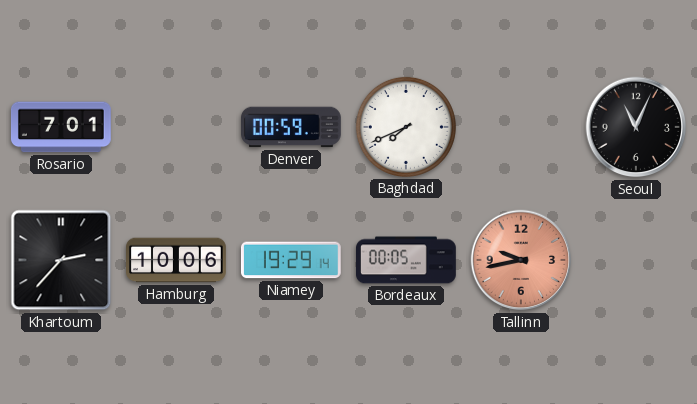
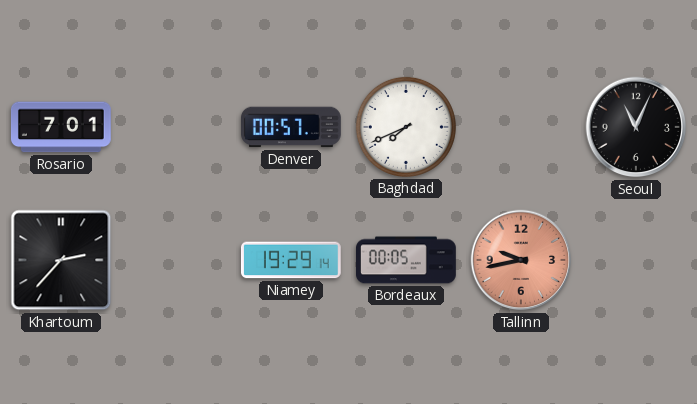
Denver: 00:59 -> 00:57 (292, 127)
Hamburg: 10:06 -> none (177, 260)
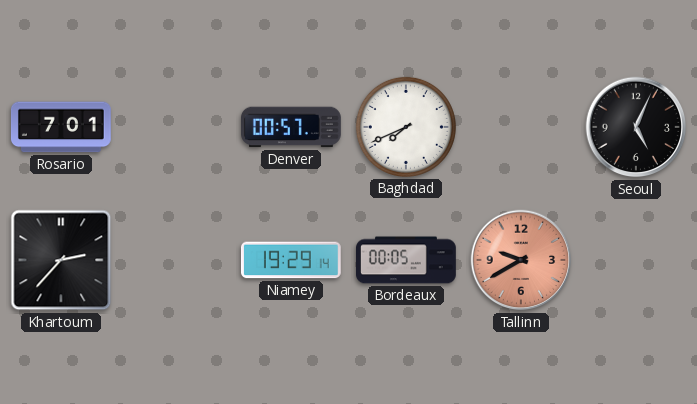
Seoul: 11:04 -> 5:04 (636, 127)
Tallinn: 9:43 -> 9:40 (521, 260)
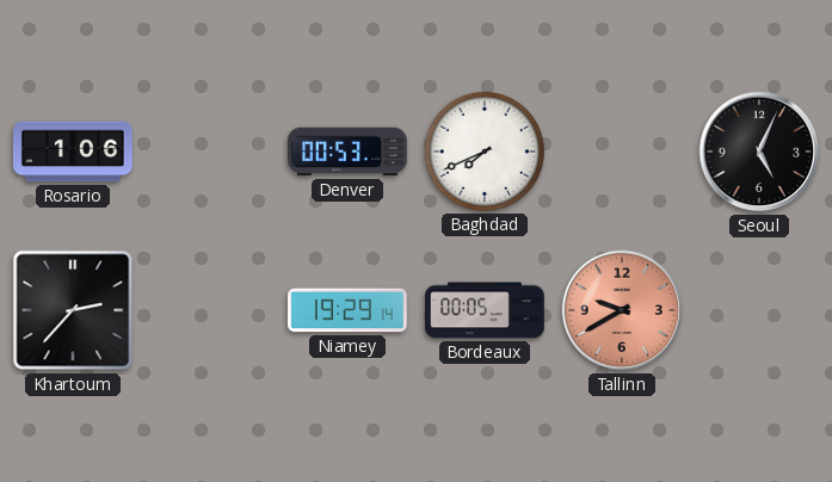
Rosario: 7:01 -> 1:06 (73, 152)
Denver: 00:57 -> 00:53 (349, 152)
